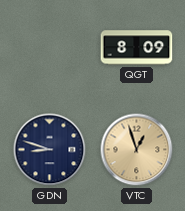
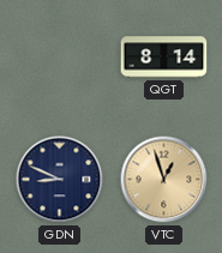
QGT: 8:09 -> 8:14 (164, 58)
GDN: 8:48 -> 8:49 (60, 180)
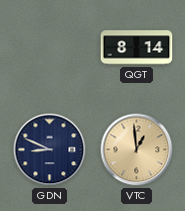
VTC: 12:57 -> 12:59 (137, 150)
